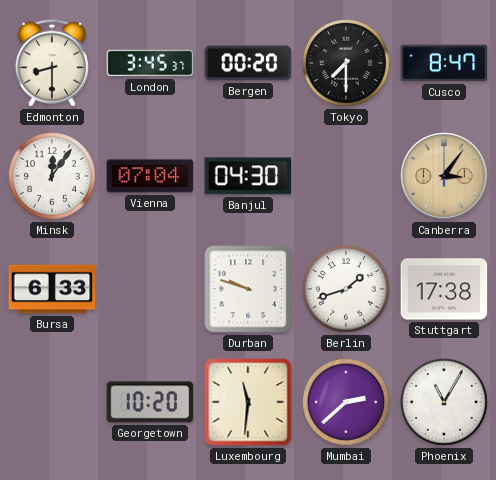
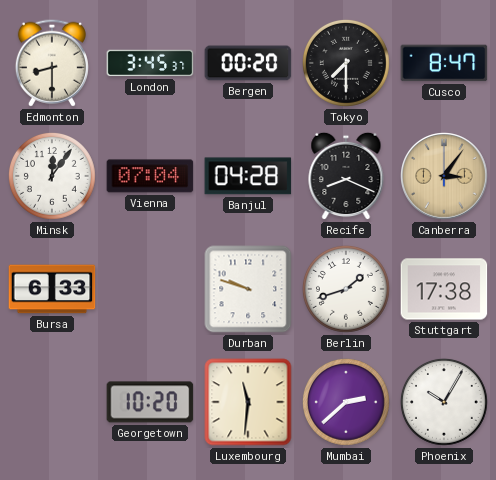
Banjul: 04:30 -> 04:28 (248, 176)
Recife: none -> 8:19 (346, 176)
Phoenix: 11:05 -> 10:05 (444, 402)
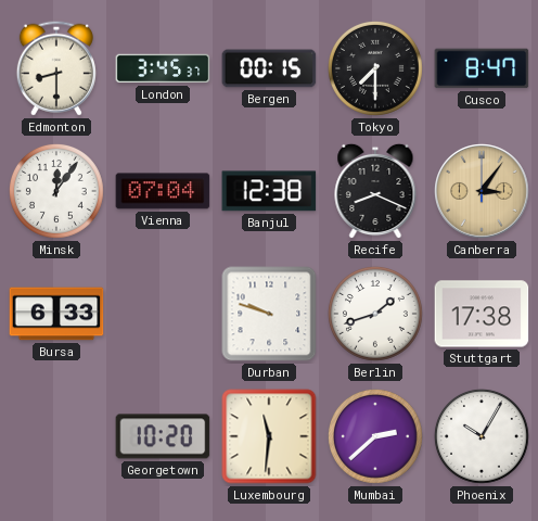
Bergen: 00:20 -> 00:15 (269, 68)
Banjul: 04:28 -> 12:38 (269, 191)
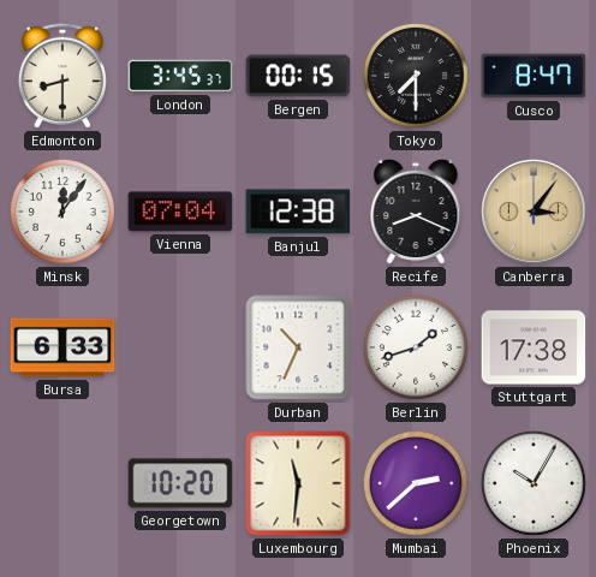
Durban: 9:48 -> 10:34 (298, 347)
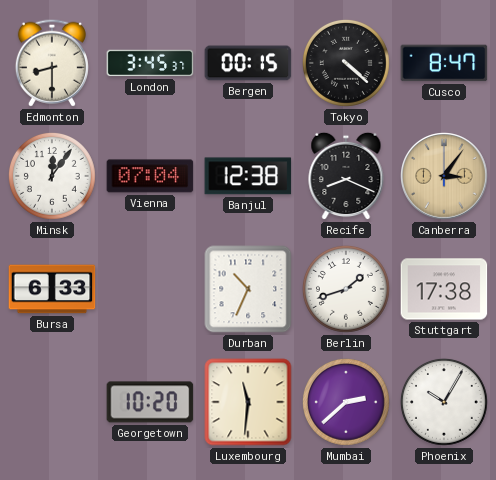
Tokyo: 7:30 -> 4:22 (346, 63)
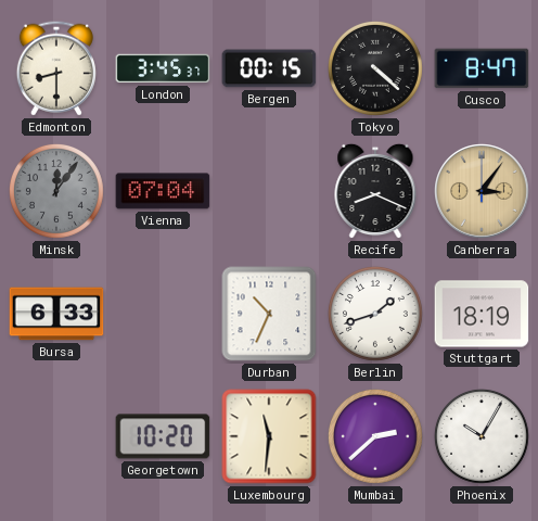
Minsk dial: white -> grey (56, 191)
Banjul: 12:38 -> none (248, 176)
Stuttgart: 17:38 -> 18:19 (482, 314)
